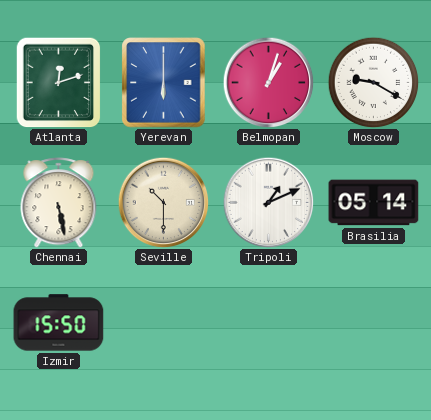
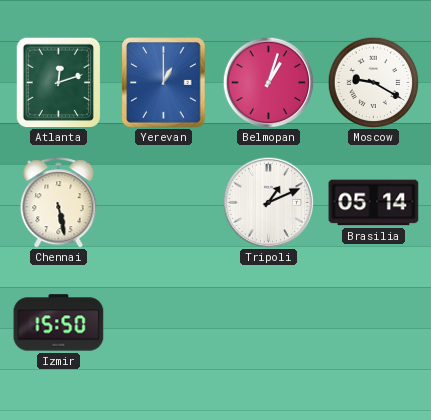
Yerevan: 6:00 -> 1:00 (164, 83)
Seville: 10:30 -> none (163, 202)
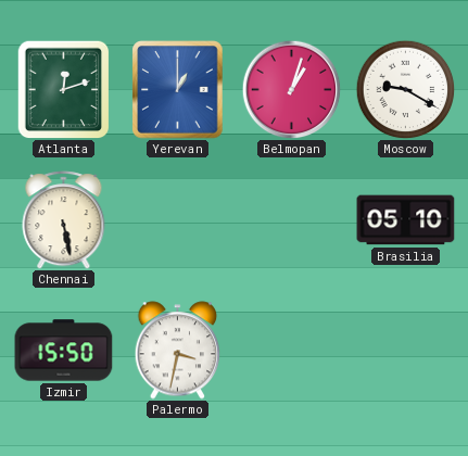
Tripoli: 1:11 -> none (268, 202)
Brasilia: 05:14 -> 05:10 (406, 220)
Palermo: none -> 3:32 (178, 351)
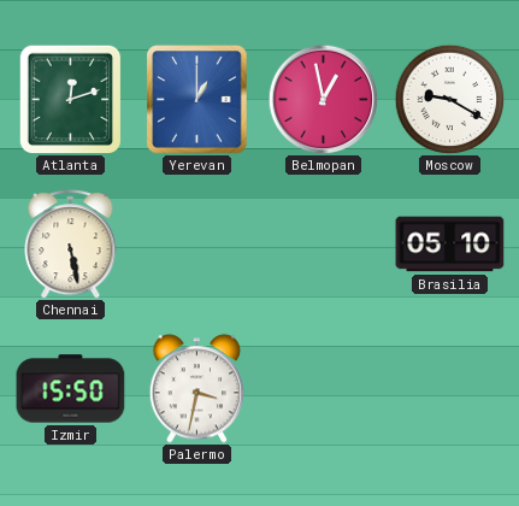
Belmopan: 1:03 -> 12:58 (323, 99)
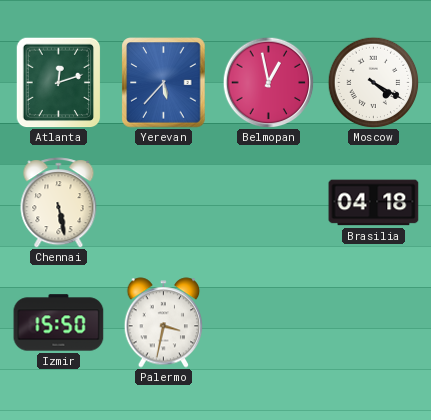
Yerevan: 1:00 -> 5:37 (164, 83)
Moscow: 9:20 -> 4:20 (373, 82)
Brasilia: 05:10 -> 04:18 (374, 203)
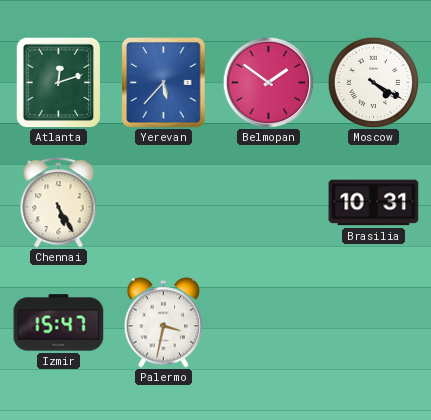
Belmopan: 12:58 -> 1:51 (268, 82)
Chennai: 5:28 -> 5:25 (59, 203)
Brasilia: 04:18 -> 10:31 (374, 203)
Izmir: 15:50 -> 15:47 (59, 323)
